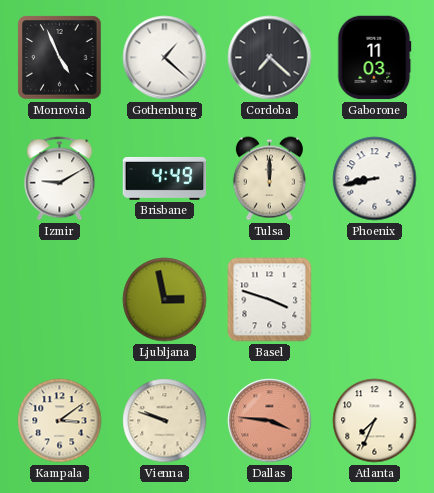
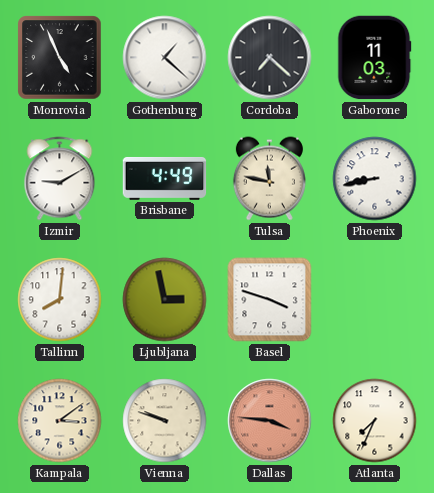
Tulsa: 12:00 -> 11:47 (269, 179)
Tallinn: none -> 8:01 (60, 300)
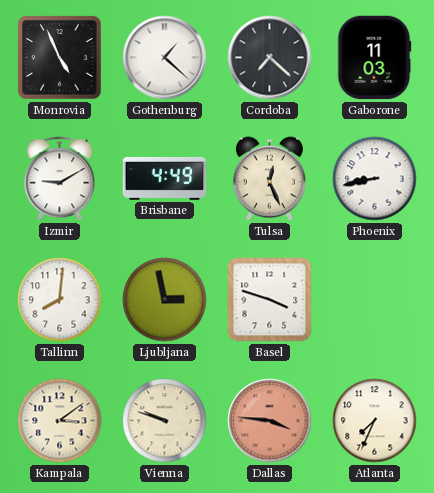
Tulsa: 11:47 -> 12:26 (269, 179)
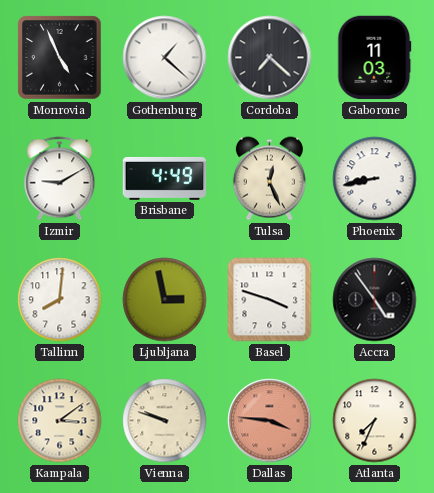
Accra: none -> 4:54 (375, 300)
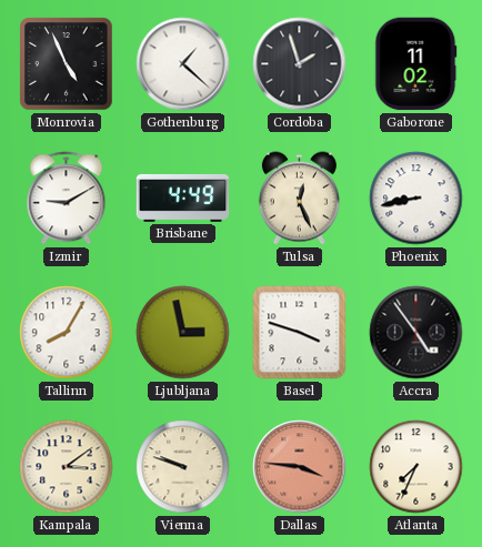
Cordoba: 7:22 -> 1:57 (300, 64)
Gaborone: 11:03 -> 11:02 (416, 64)
Tallinn: 8:01 -> 8:05 (67, 333)
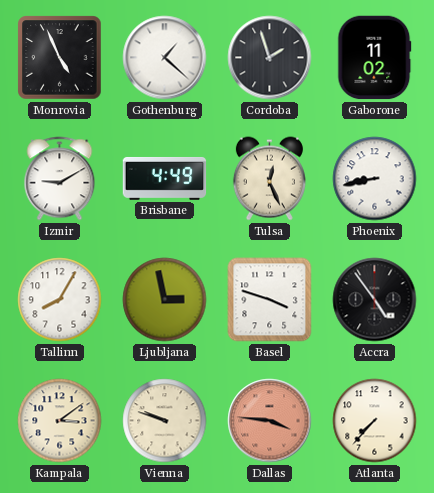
Atlanta: 7:34 -> 7:37 (375, 421)
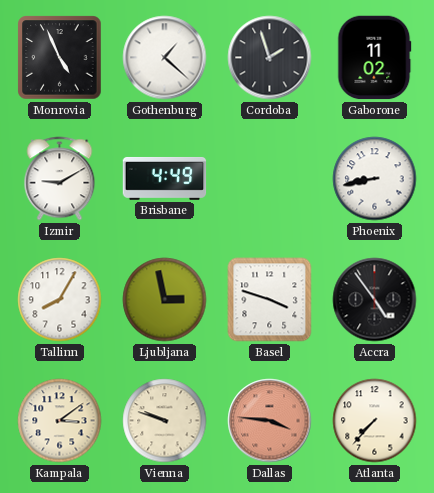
Tulsa: 12:26 -> none (269, 179)
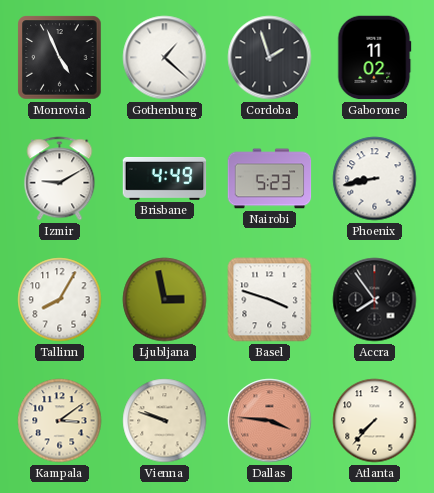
Nairobi: none -> 5:23 (270, 179)
Accra: 4:54 -> 7:54 (375, 300)
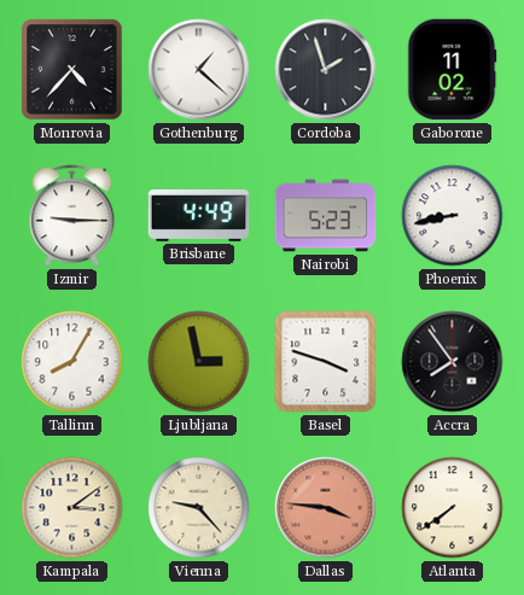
Monrovia: 4:56 -> 4:37 (72, 70)
Izmir: 9:10 -> 9:15 (72, 216)
Vienna: 9:48 -> 9:23 (199, 508)
Atlanta: 7:37 -> 7:39 (453, 508)
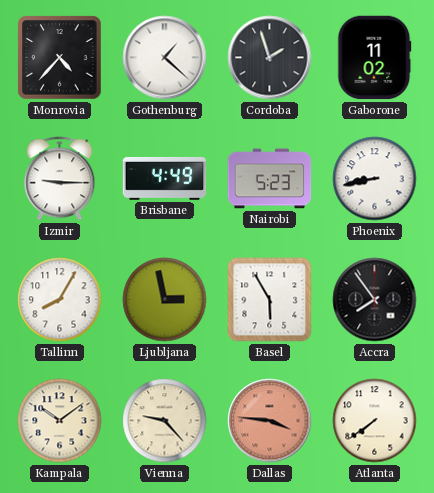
Basel: 3:48 -> 5:55 (270, 300)
Kampala: 3:09 -> 10:09 (60, 421)
